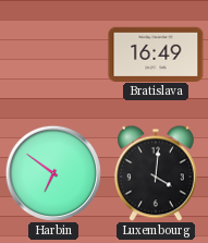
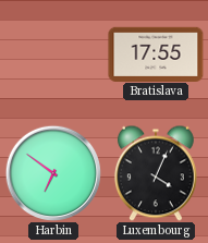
Bratislava: 16:49 -> 17:55 (156, 53)
Luxembourg: 4:01 -> 4:04 (156, 173)
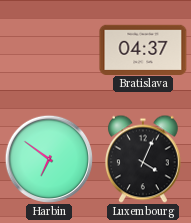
Bratislava: 17:55 -> 04:37 (143, 49)
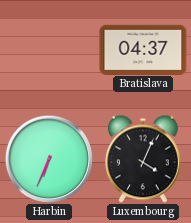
Harbin: 6:51 -> 6:34 (48, 158)
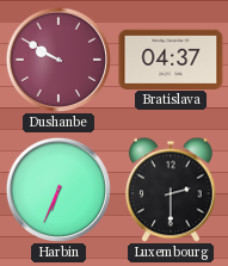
Dushanbe: none -> 9:50 (57, 58)
Luxembourg: 4:04 -> 2:30 (171, 190)
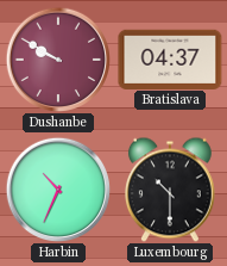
Harbin: 6:34 -> 10:34 (57, 188)
Luxembourg: 2:30 -> 10:30 (170, 190)
